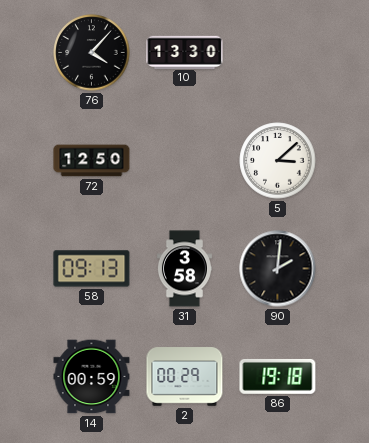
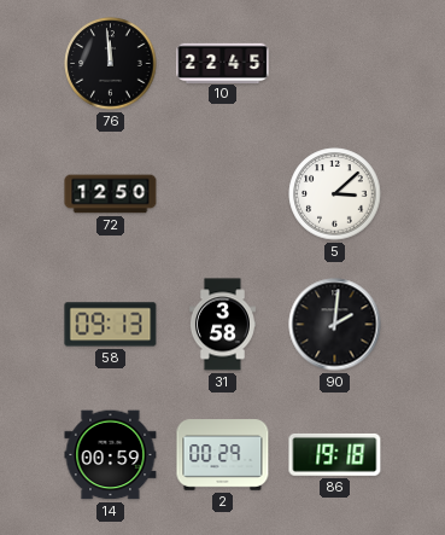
76: 4:07 -> 11:59 (111, 64)
10: 13:30 -> 22:45 (223, 63)
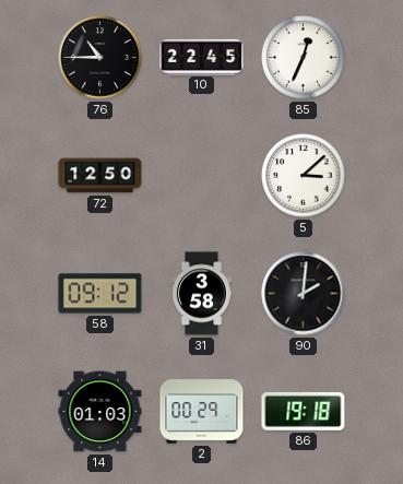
76: 11:59 -> 10:45 (100, 58)
85: none -> 12:34 (304, 58)
58: 09:13 -> 09:12 (100, 294)
14: 00:59 -> 01:03 (100, 412)
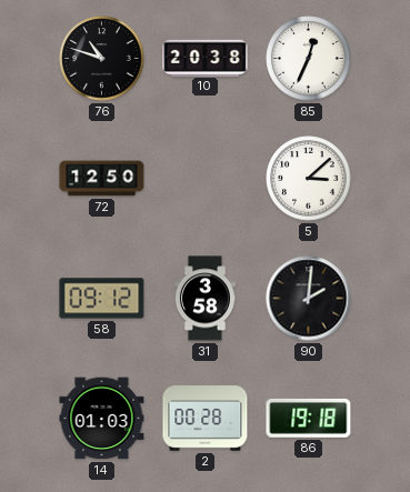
76: 10:45 -> 10:48 (102, 59)
10: 22:45 -> 20:38 (206, 58)
2: 00:29 -> 00:28 (206, 419)
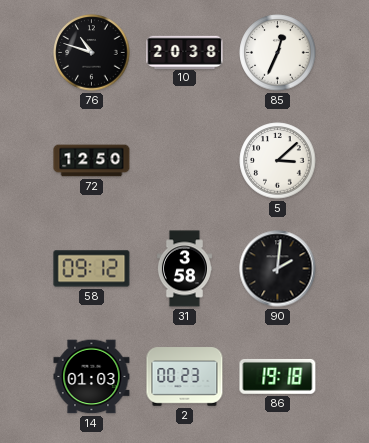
2: 00:28 -> 00:23 (185, 377)
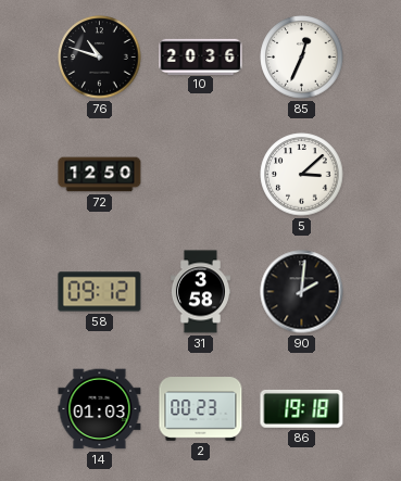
10: 20:38 -> 20:36 (201, 56)
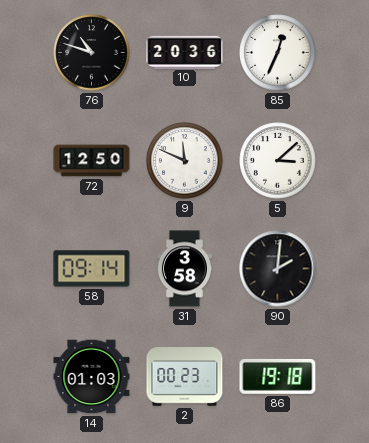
9: none -> 11:49 (185, 161)
58: 09:12 -> 09:14 (92, 269)
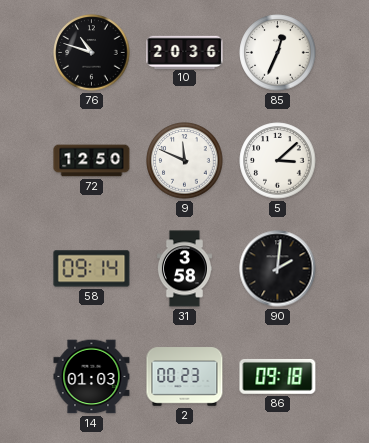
86: 19:18 -> 09:18 (278, 376)
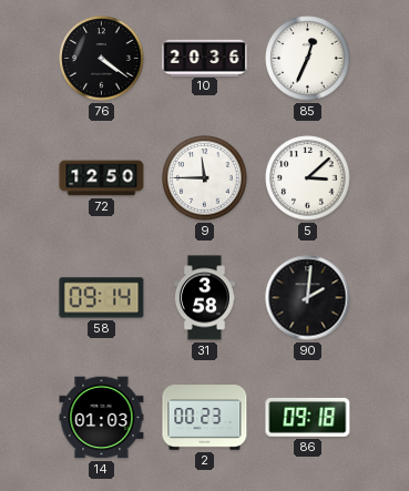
76: 10:48 -> 4:21 (102, 59)
9: 11:49 -> 11:45 (205, 178)
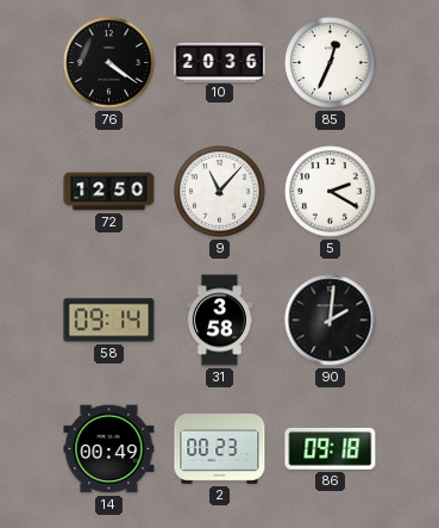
9: 11:45 -> 11:07 (220, 192)
5: 3:08 -> 2:20 (331, 192)
14: 01:03 -> 00:49 (109, 449)
